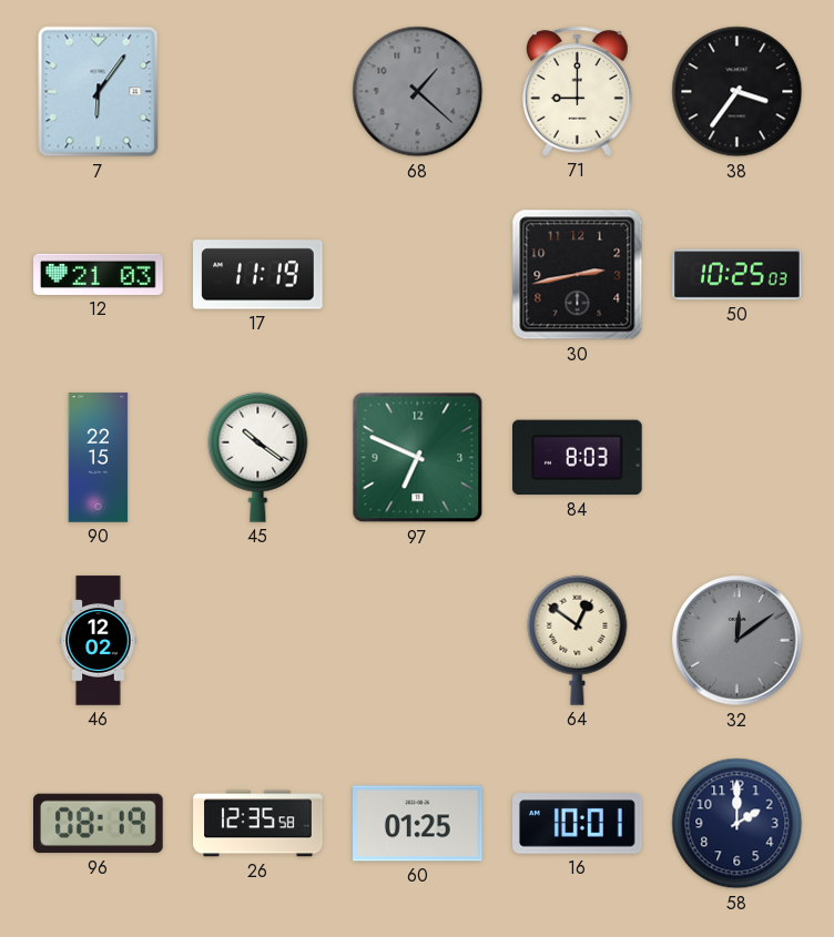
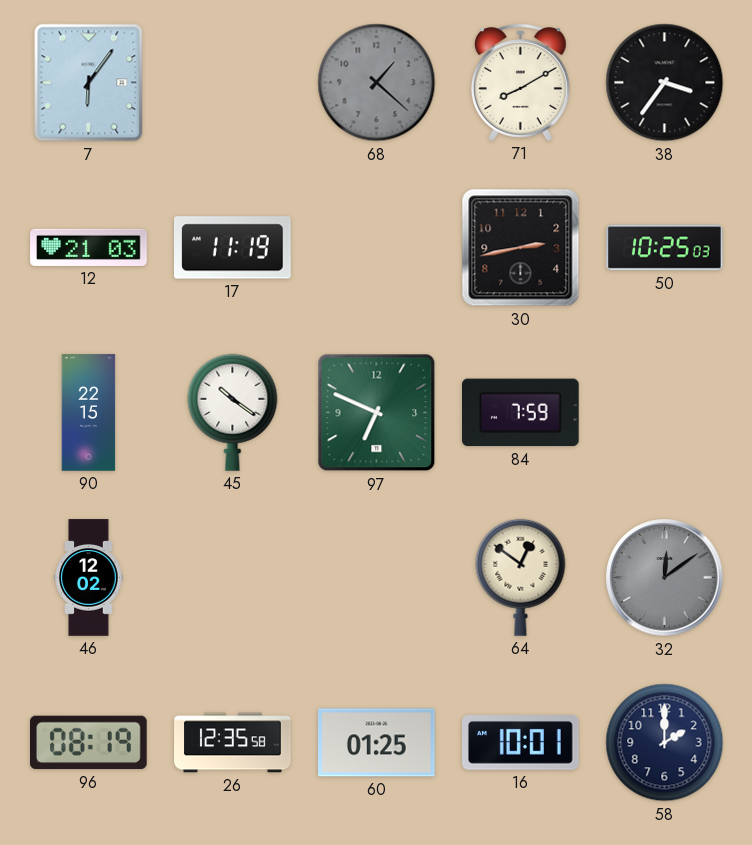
71: 9:00 -> 8:10 (521, 82)
84: 8:03 -> 7:59 (521, 413)
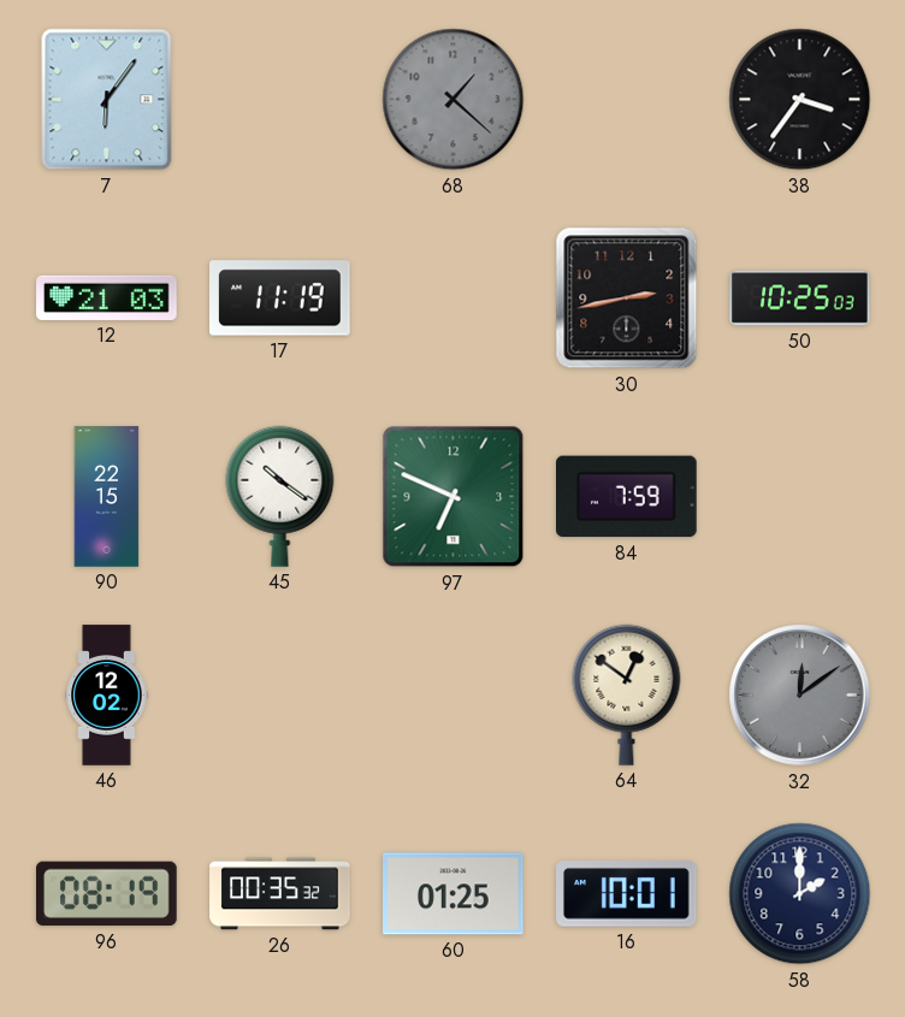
71: 8:10 -> none (521, 82)
26: 12:35 -> 00:35 (280, 894)
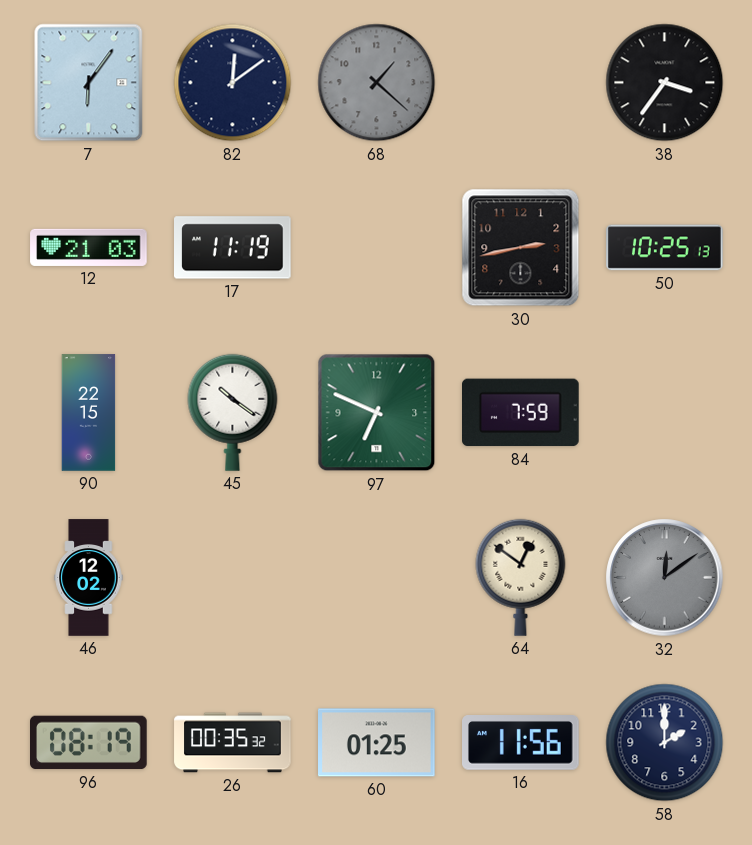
82: none -> 12:09 (233, 83)
50: 10:25:03 -> 10:25:13 (665, 248)
16: 10:01 -> 11:56 (521, 743)
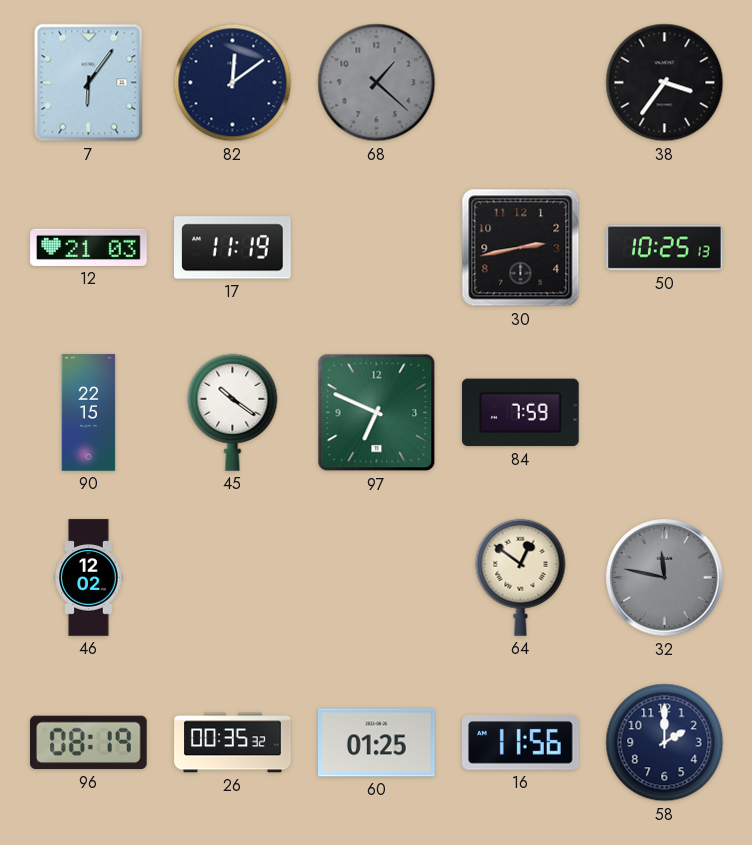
32: 12:09 -> 11:47 (665, 578)
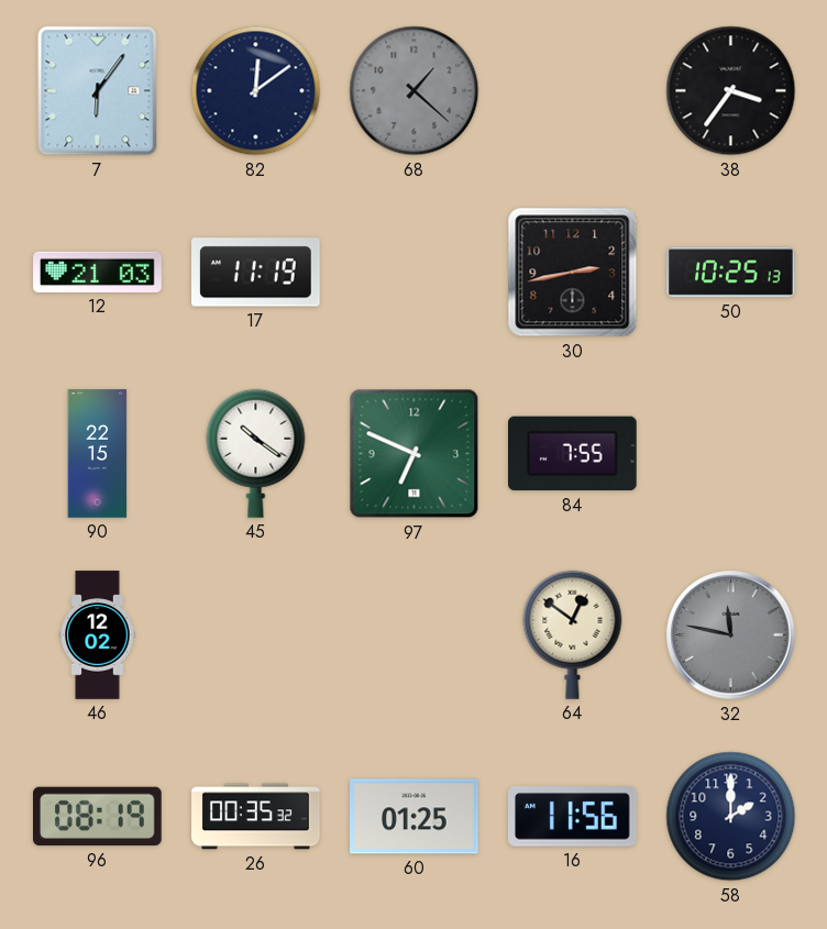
84: 7:59 -> 7:55 (573, 454)
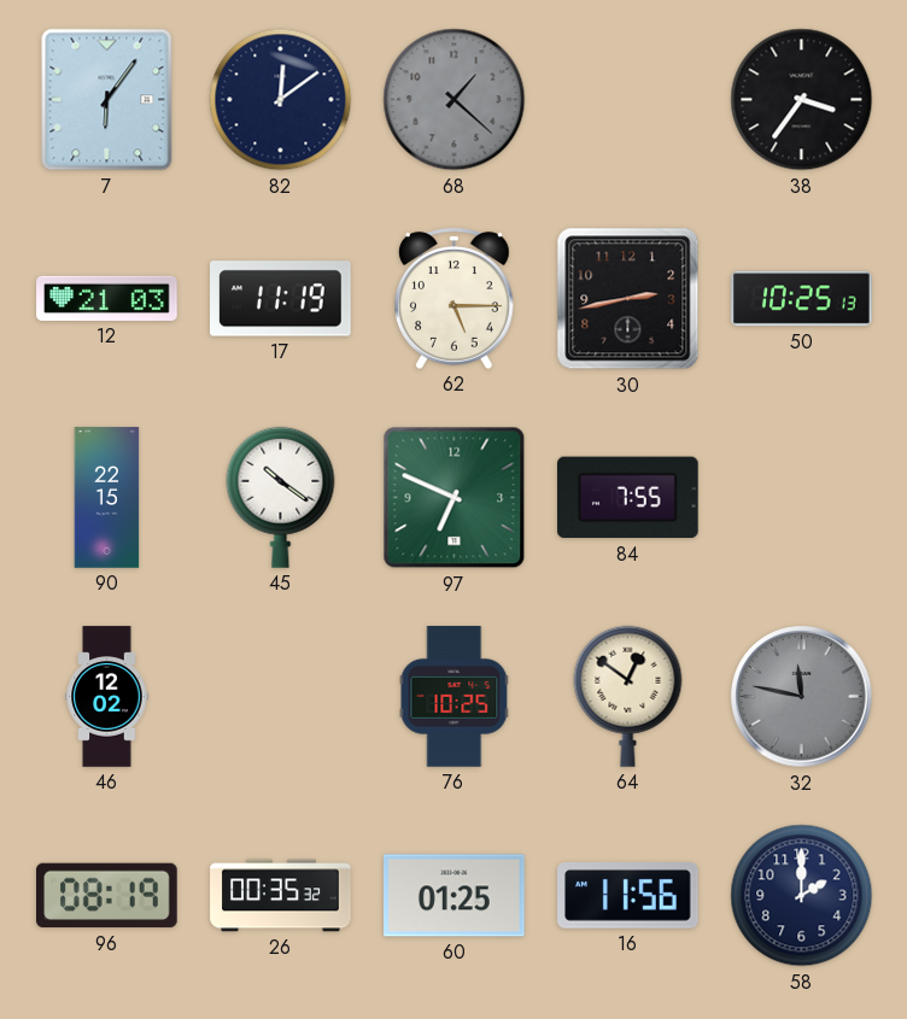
62: none -> 5:15 (455, 298)
76: none -> 10:25 (455, 697)
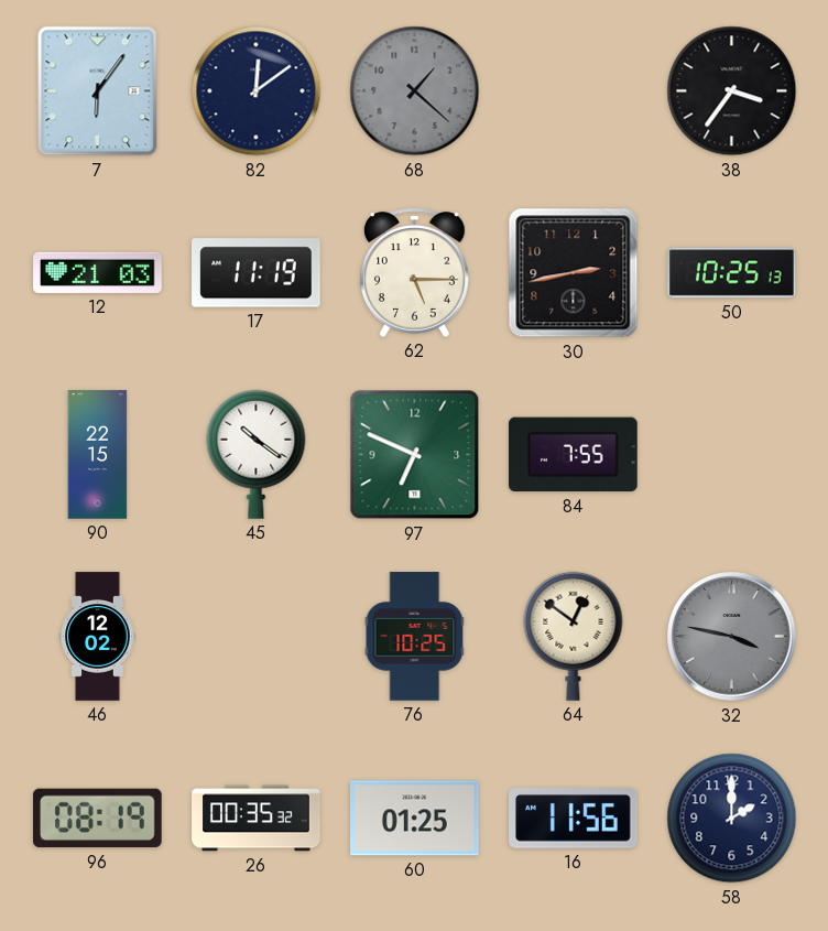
32: 11:47 -> 3:47 (732, 637)
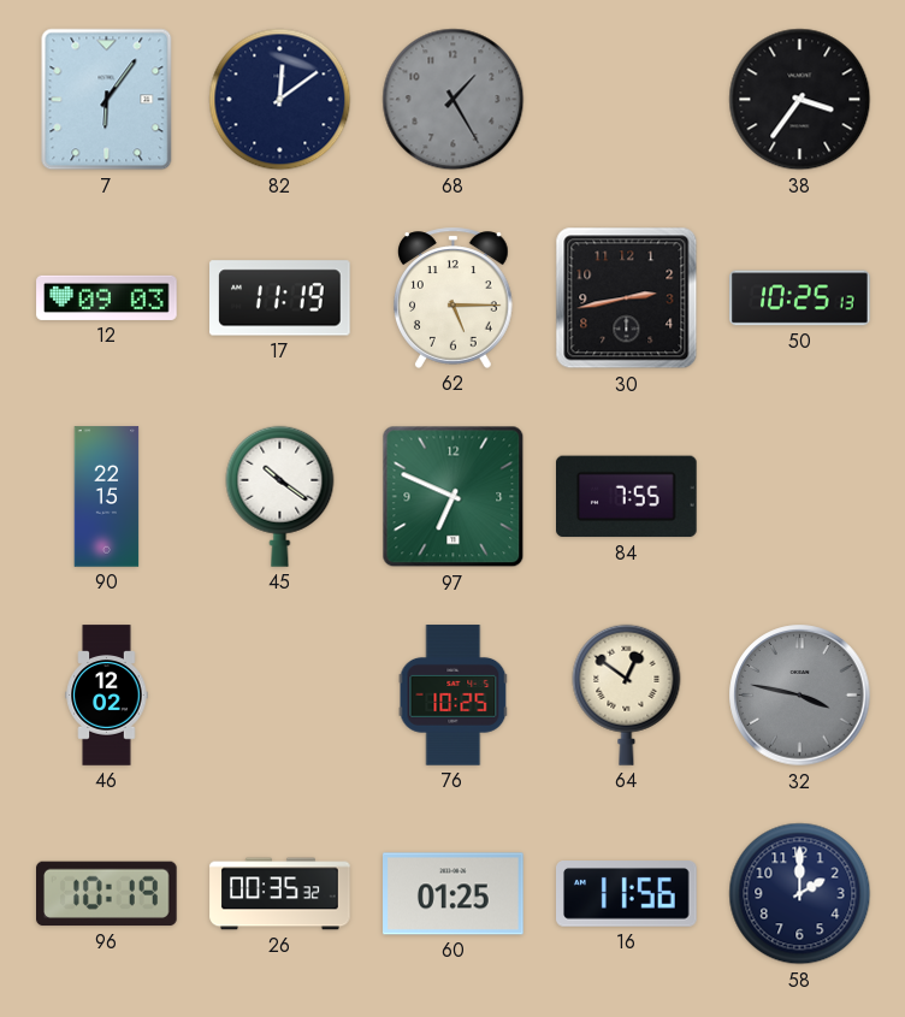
68: 1:22 -> 1:25 (454, 100)
12: 21:03 -> 09:03 (107, 297)
96: 08:19 -> 10:19 (107, 894)
